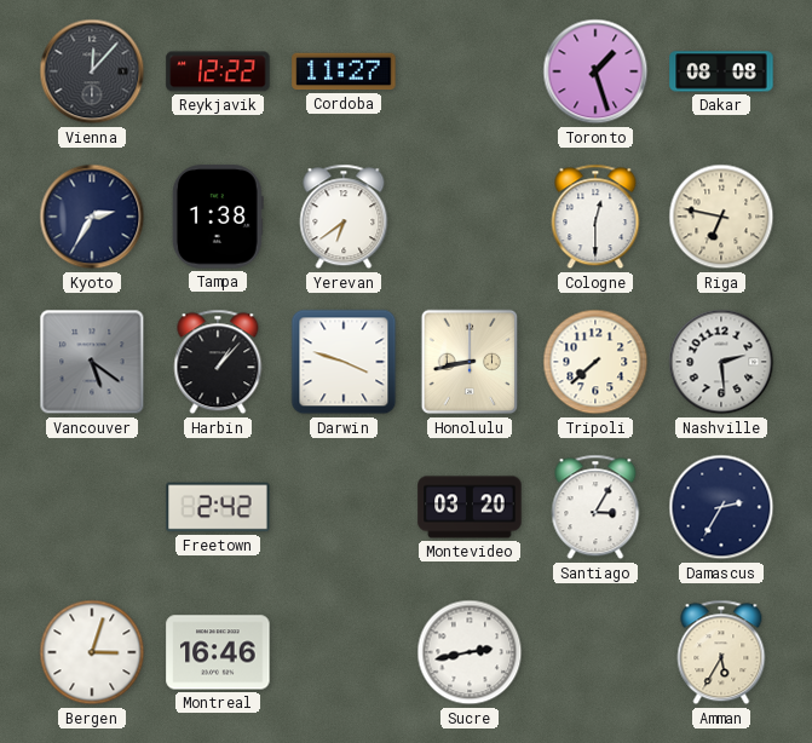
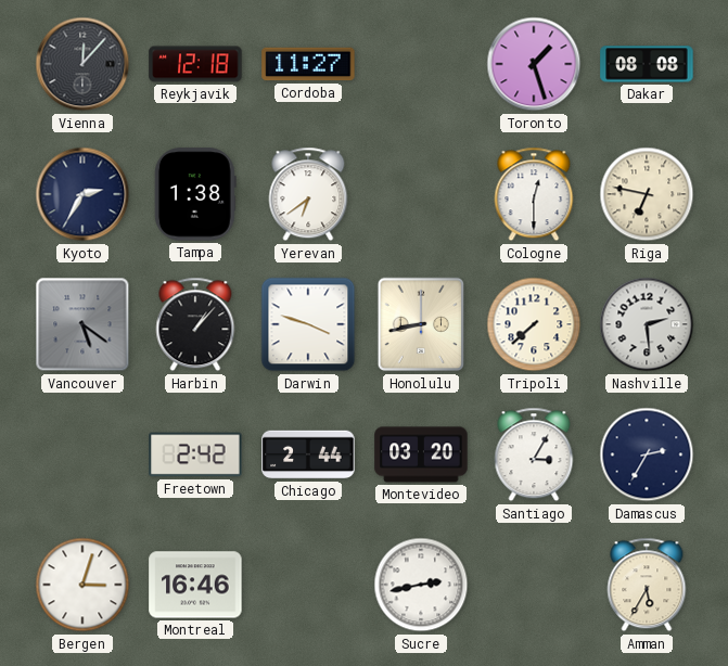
Reykjavik: 12:22 -> 12:18 (195, 64)
Chicago: none -> 2:44 (308, 454)
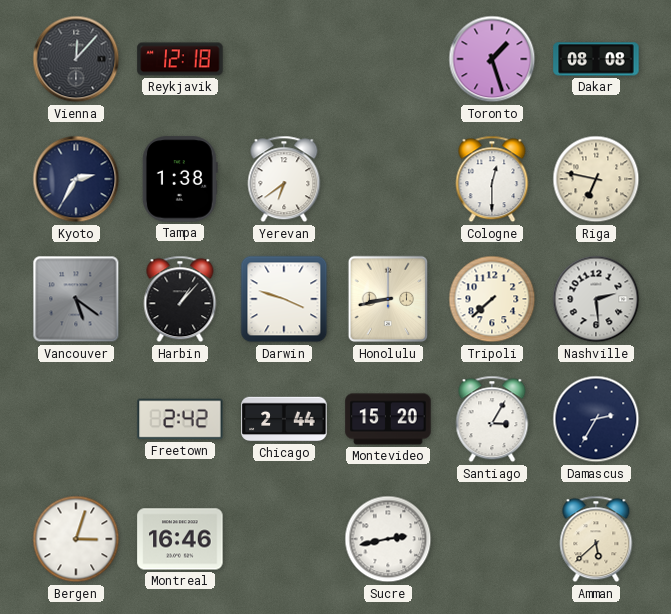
Cordoba: 11:27 -> none (308, 64)
Montevideo: 03:20 -> 15:20 (388, 419)
Amman: 5:35 -> 5:38 (596, 539)
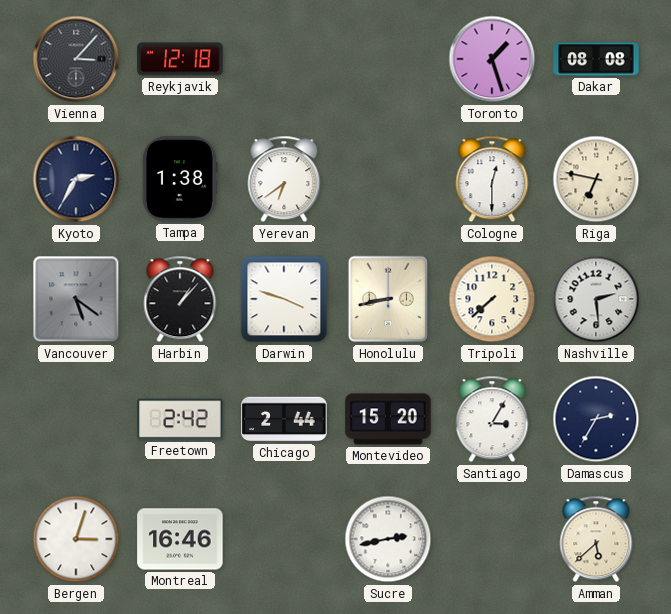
Vienna: 12:07 -> 3:07 (76, 59)
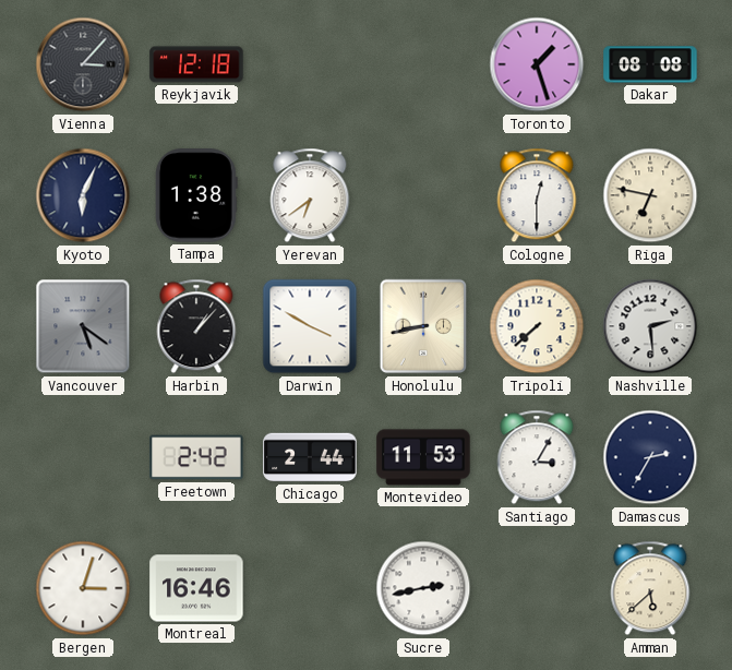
Kyoto: 2:35 -> 6:04 (83, 195)
Darwin: 3:48 -> 3:50 (310, 326)
Montevideo: 15:20 -> 11:53 (423, 457)
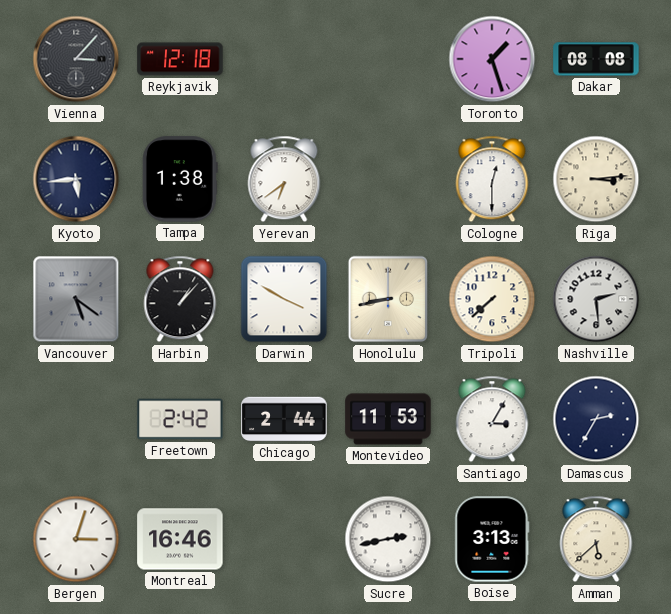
Kyoto: 6:04 -> 5:44 (76, 179)
Riga: 6:47 -> 3:14 (596, 179)
Boise: none -> 3:13 (492, 539)
